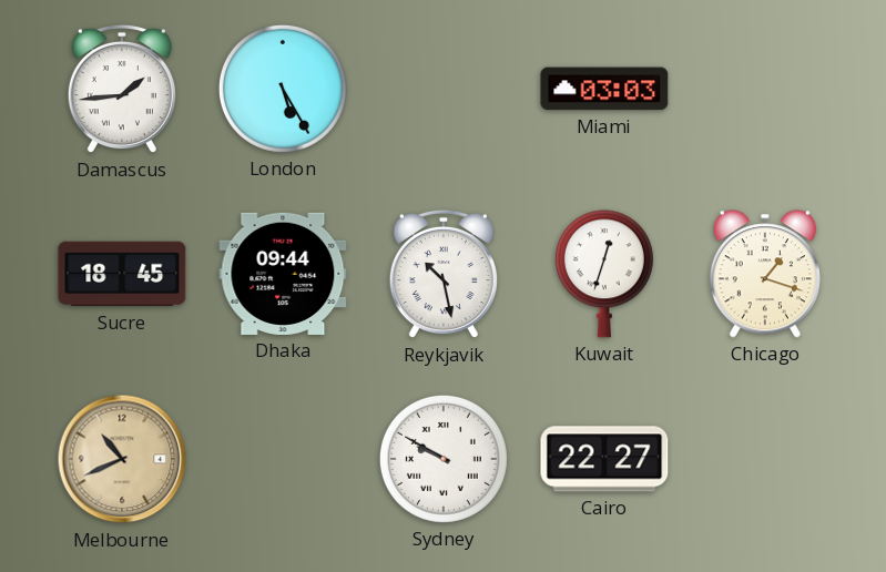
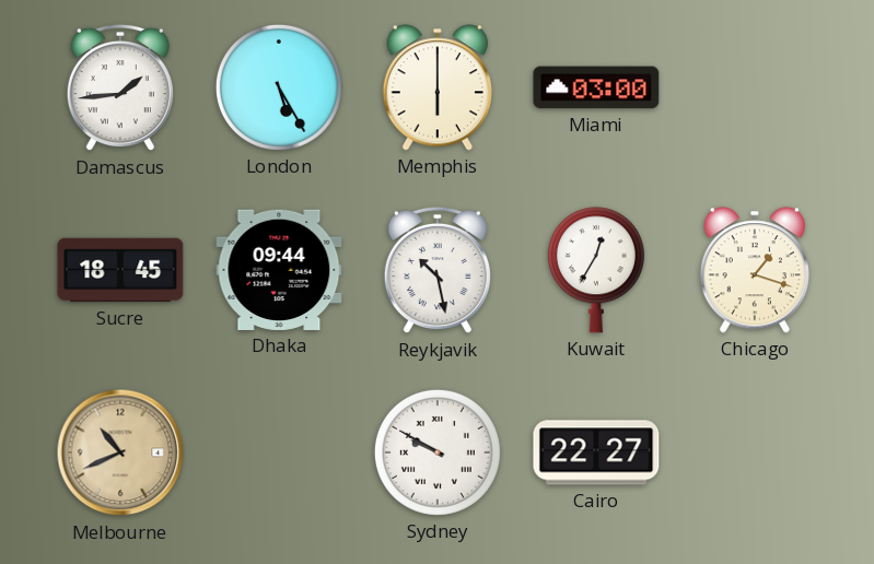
Memphis: none -> 6:00 (438, 87)
Miami: 03:03 -> 03:00 (596, 87)
Kuwait: 12:33 -> 12:35 (596, 270)
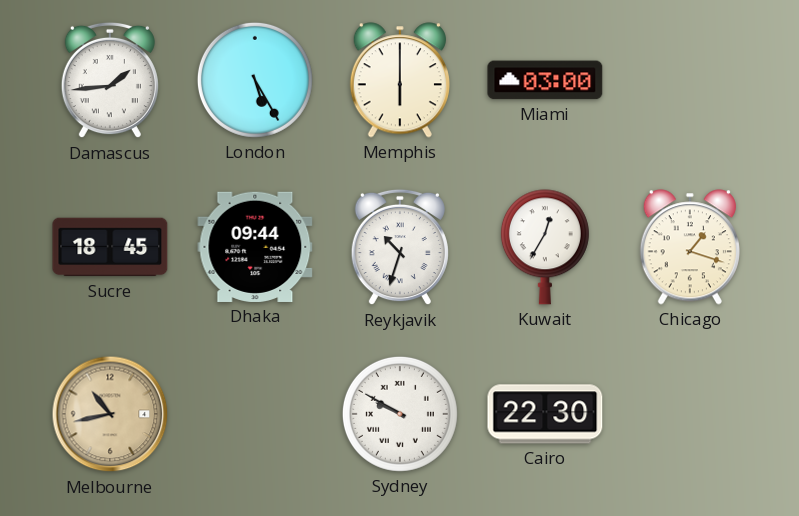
Reykjavik: 10:28 -> 10:33 (400, 247)
Melbourne: 10:41 -> 10:43 (110, 414)
Cairo: 22:27 -> 22:30 (545, 414)
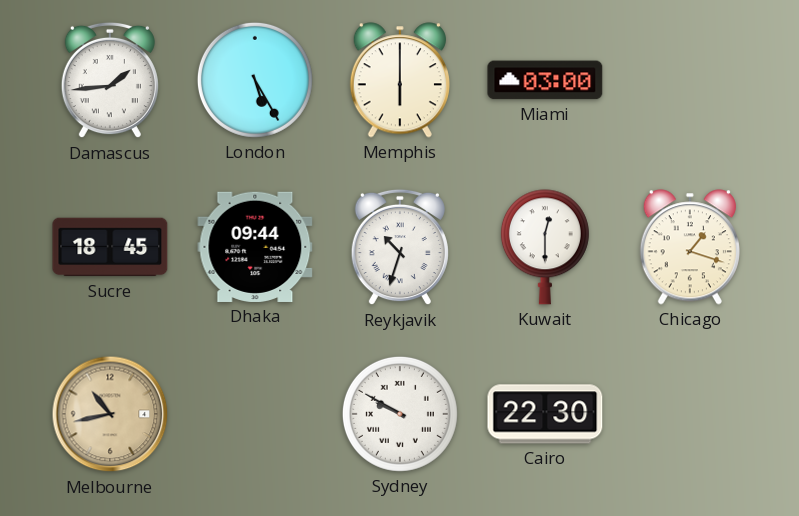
Kuwait: 12:35 -> 12:30 (545, 247)
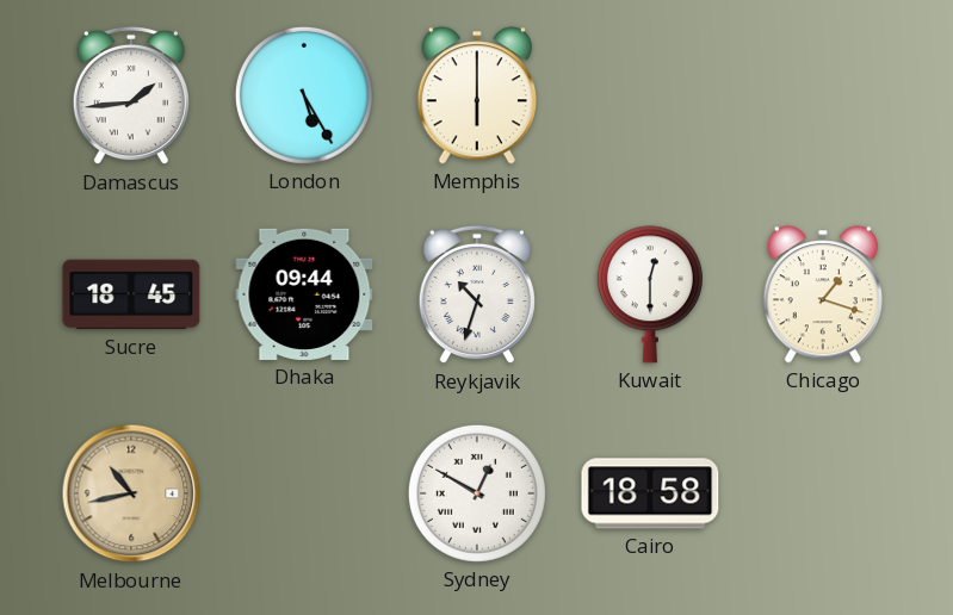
Miami: 03:00 -> none (545, 80)
Sydney: 9:50 -> 12:50 (477, 493)
Cairo: 22:30 -> 18:58 (650, 493)
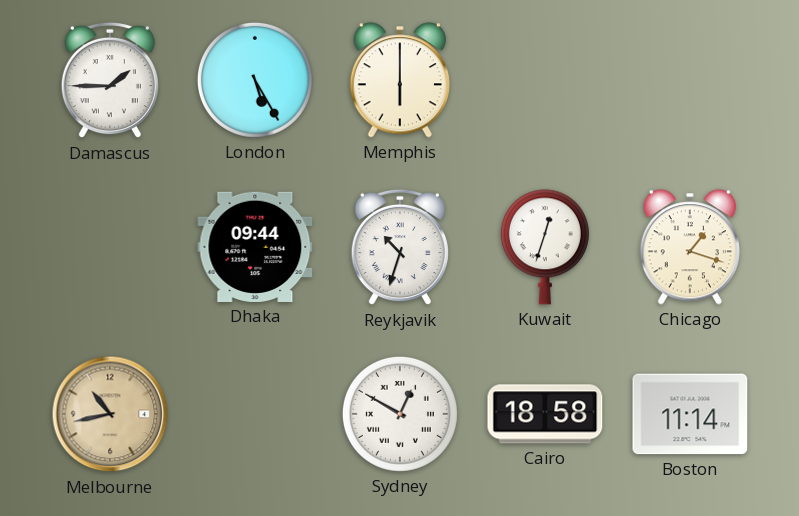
Damascus: 1:44 -> 1:45 (110, 80)
Sucre: 18:45 -> none (131, 294)
Kuwait: 12:30 -> 12:33 (545, 247)
Boston: none -> 11:14 (690, 414)
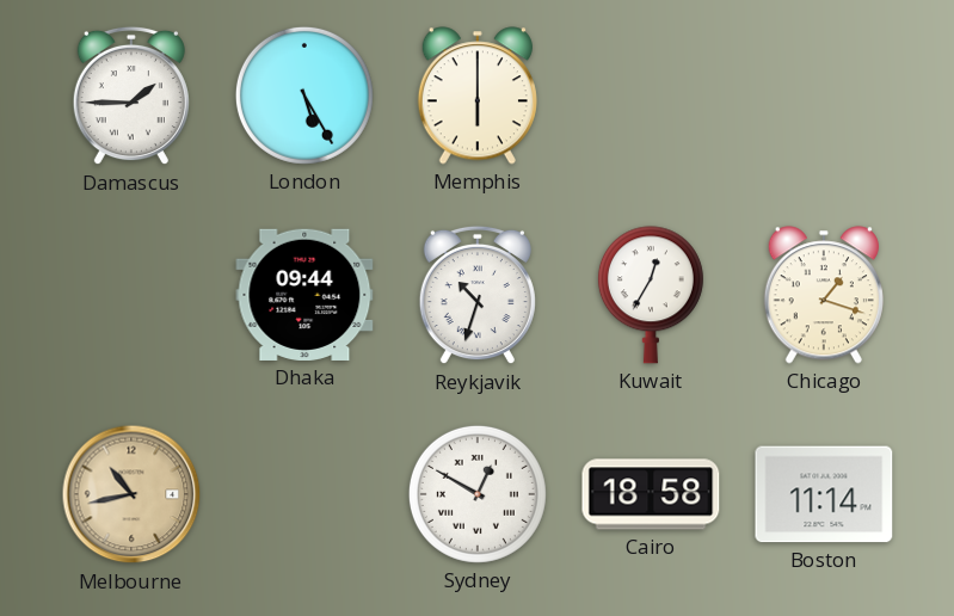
Kuwait: 12:33 -> 12:35 (651, 295)
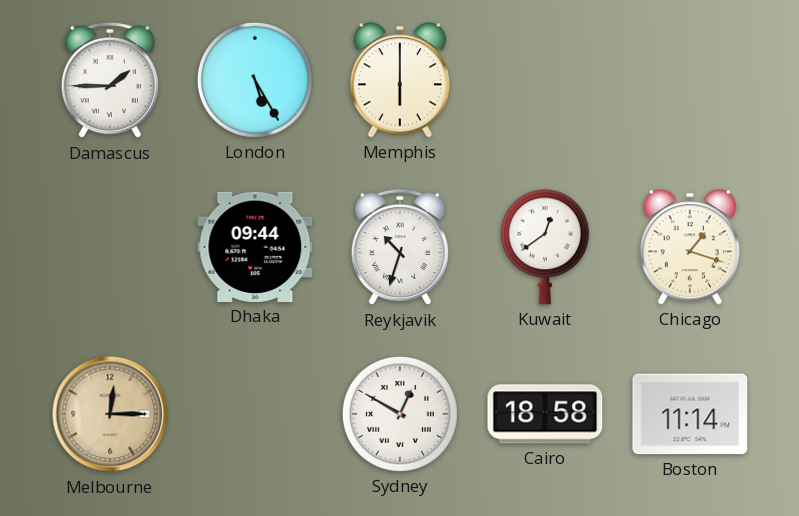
Kuwait: 12:35 -> 12:39 (545, 247)
Melbourne: 10:43 -> 12:15 (110, 414)
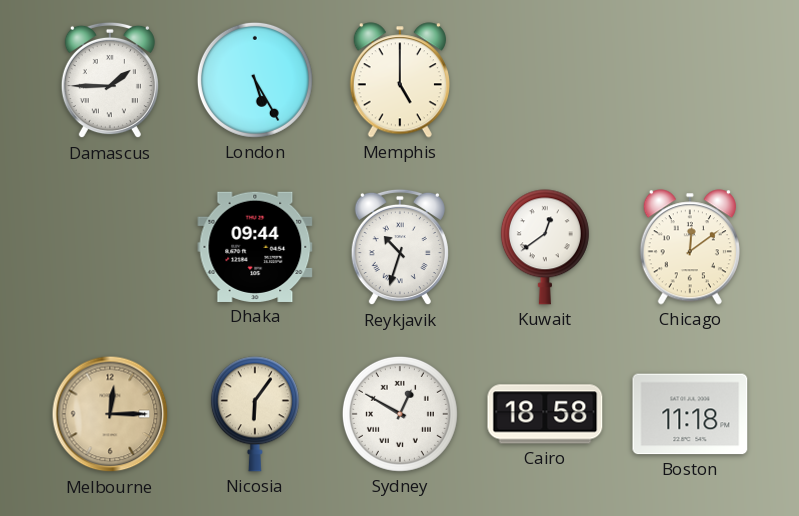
Memphis: 6:00 -> 5:00 (400, 80)
Chicago: 1:18 -> 12:09 (690, 247)
Nicosia: none -> 6:06 (255, 414)
Boston: 11:14 -> 11:18 (690, 414)
